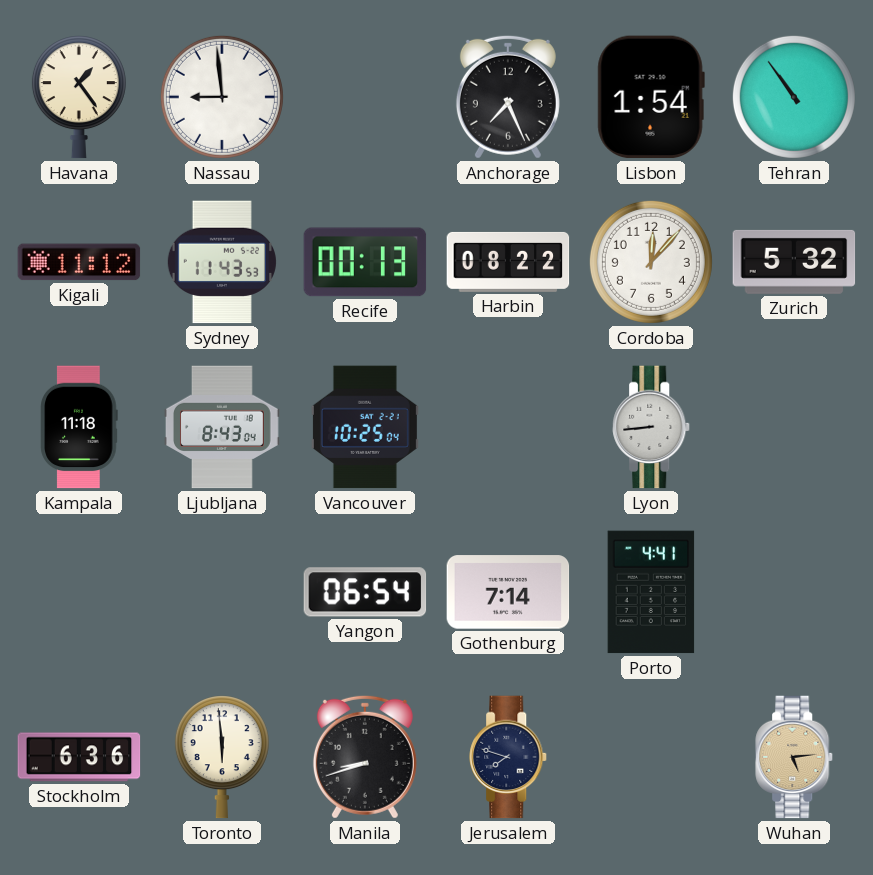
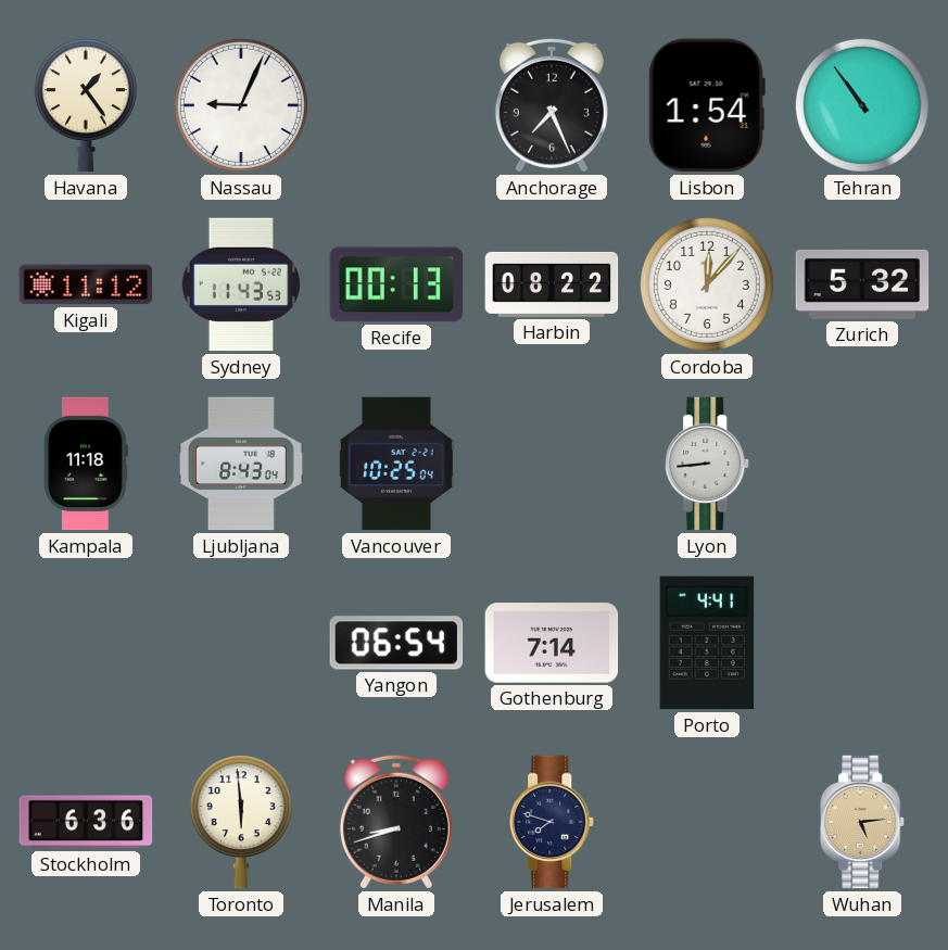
Nassau: 8:59 -> 9:04 (241, 105)
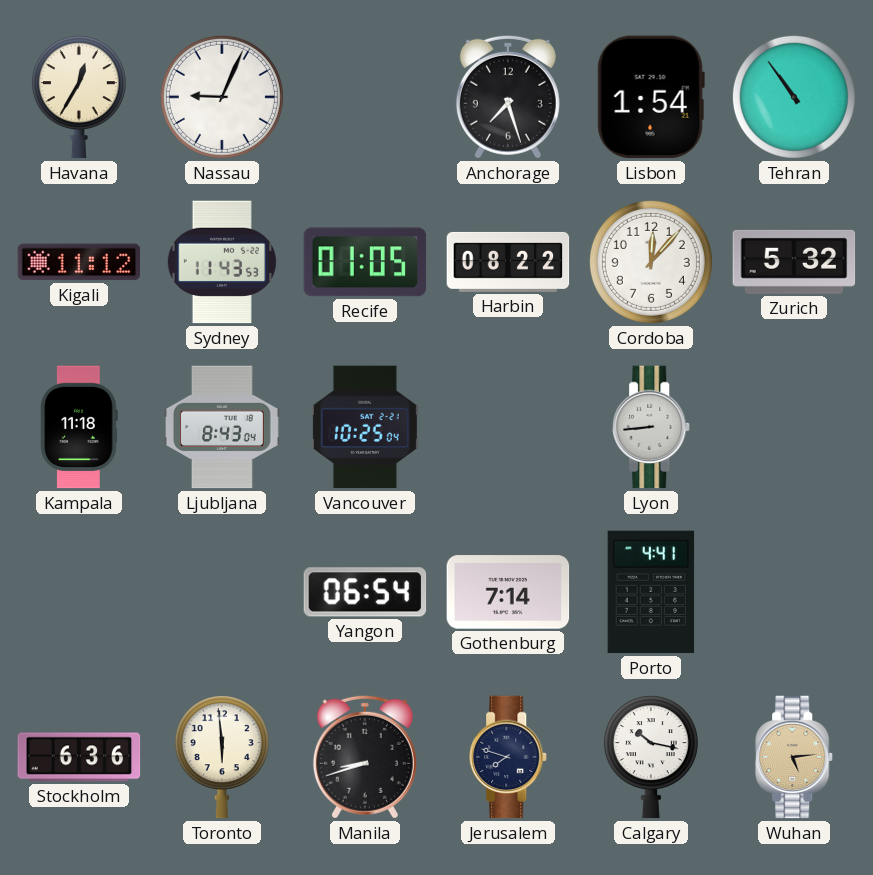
Havana: 1:24 -> 12:35 (79, 97)
Anchorage: 7:26 -> 7:27 (508, 97)
Recife: 00:13 -> 01:05 (365, 262)
Calgary: none -> 10:17 (651, 757)
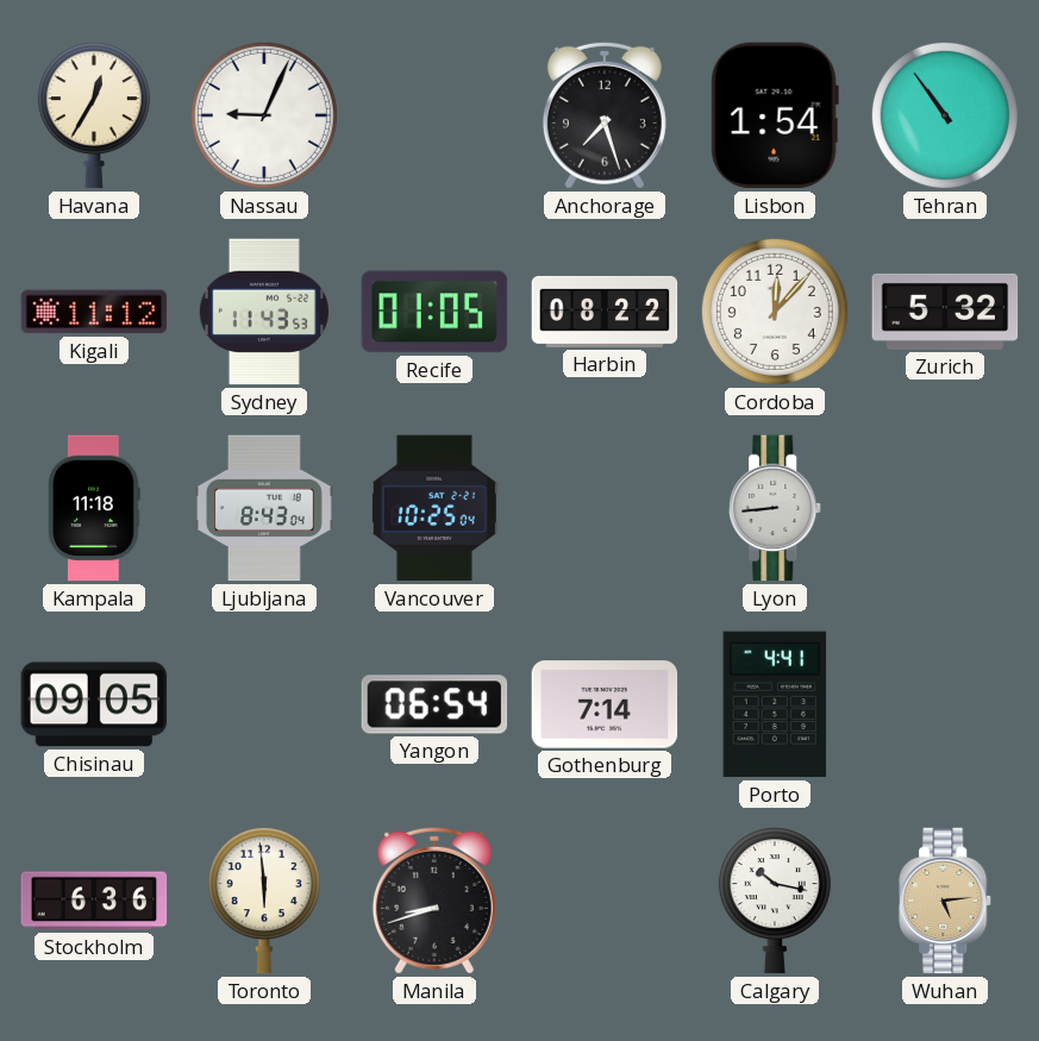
Chisinau: none -> 09:05 (94, 704)
Jerusalem: 7:48 -> none (509, 757)
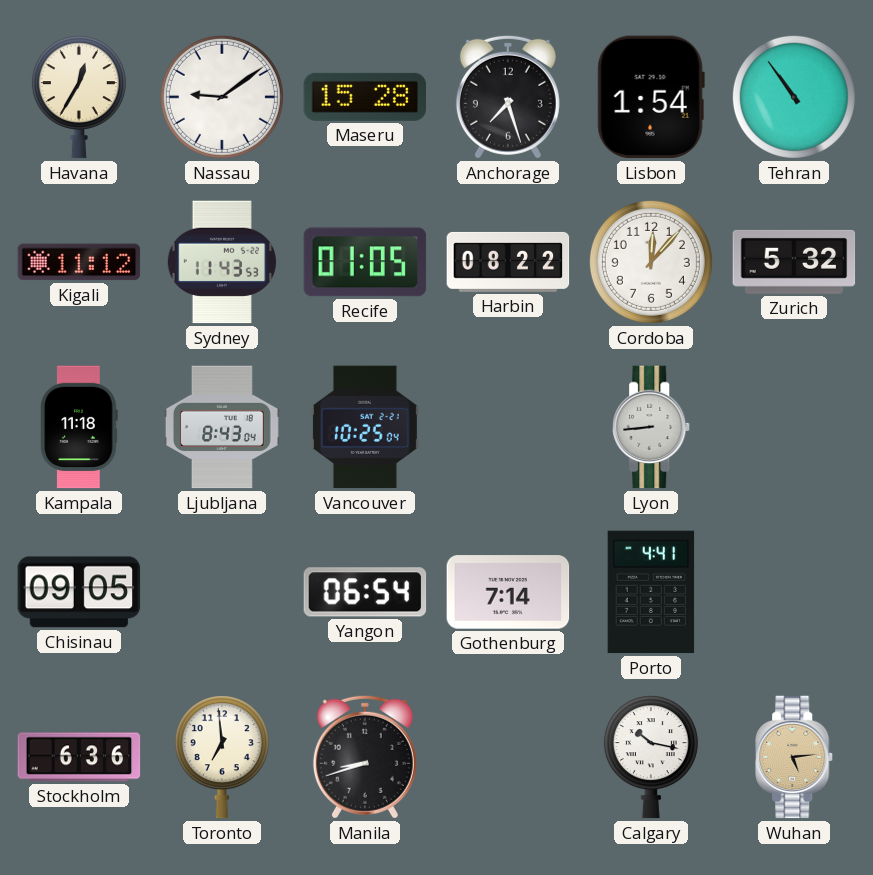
Nassau: 9:04 -> 9:09 (222, 97)
Maseru: none -> 15:28 (365, 97)
Toronto: 5:59 -> 6:59 (222, 757)
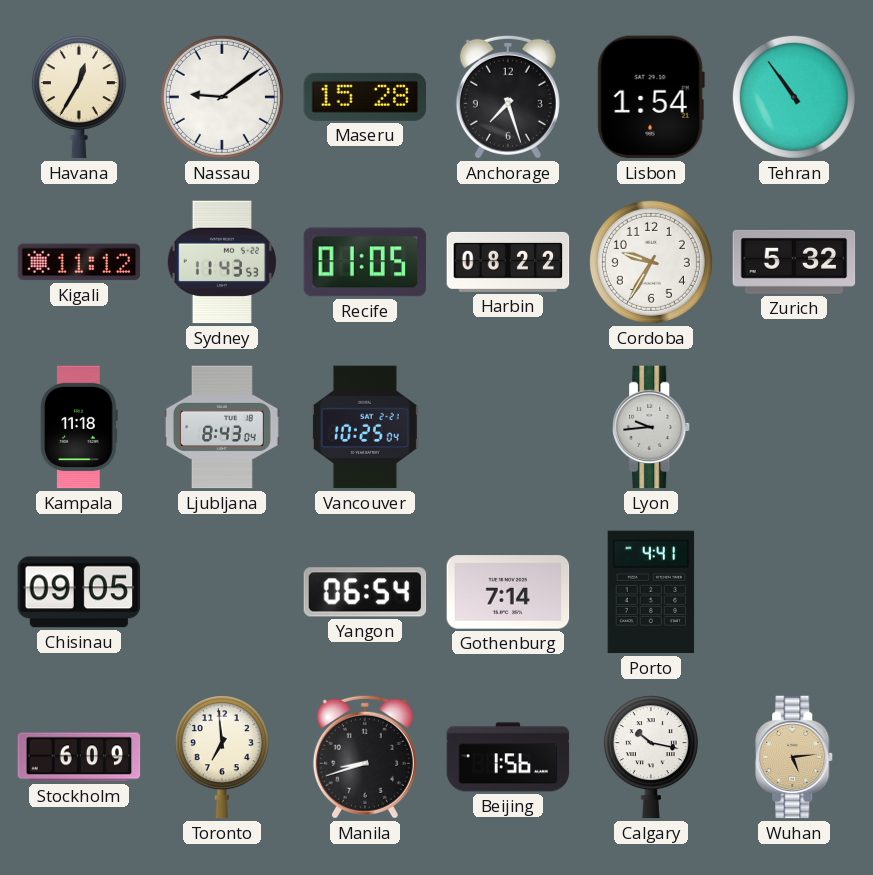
Cordoba: 12:07 -> 9:35 (651, 262)
Lyon: 8:44 -> 9:44 (652, 427)
Stockholm: 6:36 -> 6:09 (79, 757)
Beijing: none -> 1:56 (508, 757)
